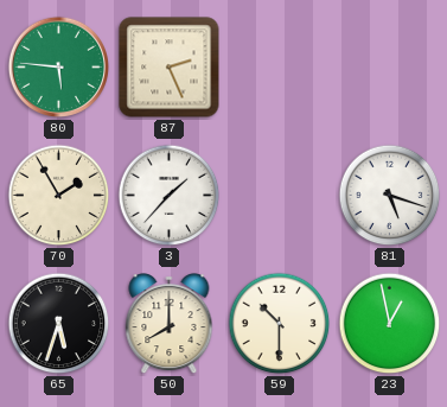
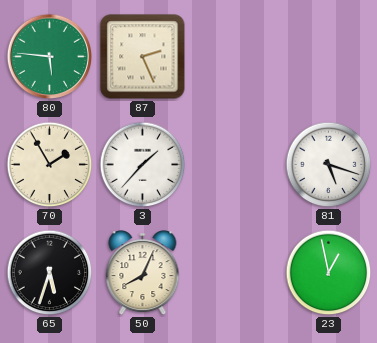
50: 8:00 -> 8:04 (143, 274)
59: 10:30 -> none (280, 324)
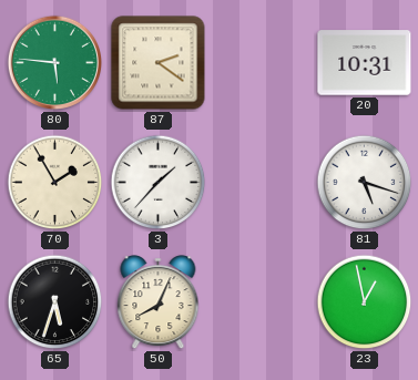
87: 2:26 -> 2:21 (159, 63)
20: none -> 10:31 (365, 63)
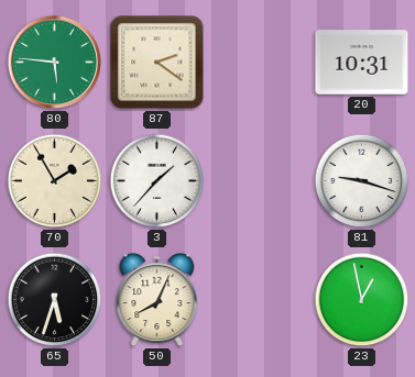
81: 5:18 -> 9:18 (362, 181)
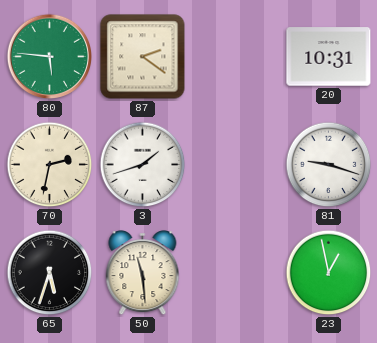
70: 1:55 -> 2:32 (50, 165)
3: 1:37 -> 1:42 (143, 165)
50: 8:04 -> 11:29 (143, 274)
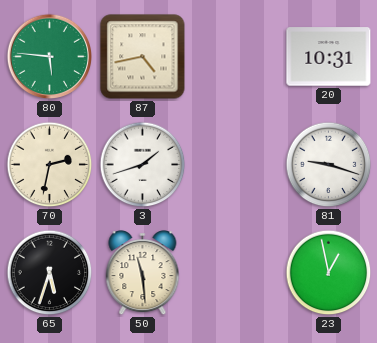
87: 2:21 -> 4:43 (143, 57)
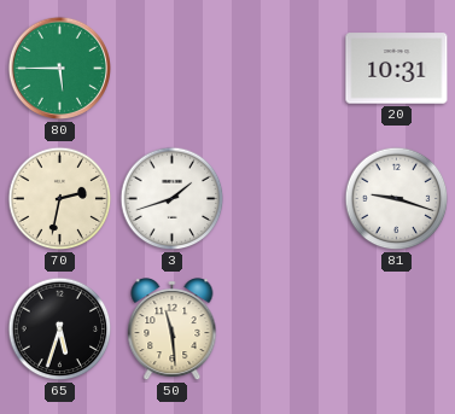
80: 5:46 -> 5:45 (60, 69)
87: 4:43 -> none (143, 57)
23: 12:58 -> none (329, 273)
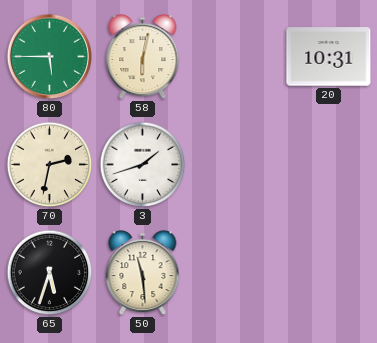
58: none -> 6:02 (143, 58)
81: 9:18 -> none (397, 199)
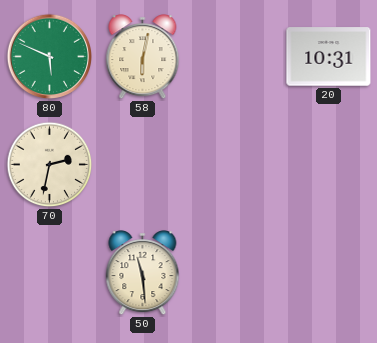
80: 5:45 -> 5:49 (50, 57)
3: 1:42 -> none (143, 165)
65: 5:33 -> none (50, 273)
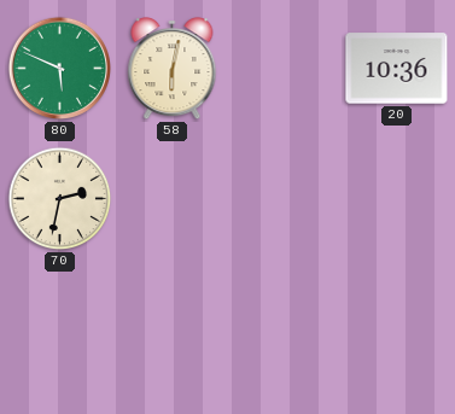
20: 10:31 -> 10:36 (397, 69)
50: 11:29 -> none (143, 274)
